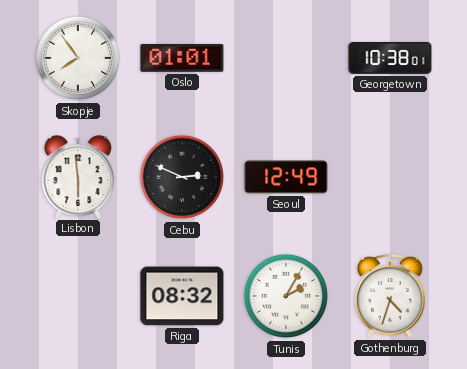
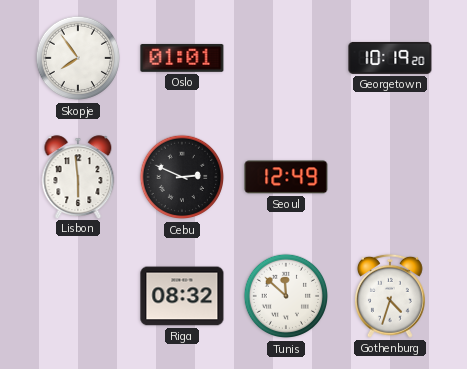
Georgetown: 10:38 -> 10:19 (390, 58)
Tunis: 2:05 -> 11:52 (286, 296)
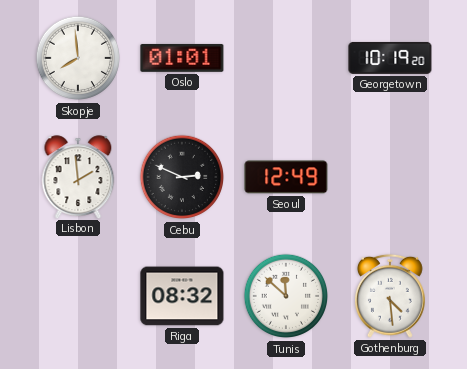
Skopje: 7:54 -> 7:59 (78, 58)
Lisbon: 5:59 -> 1:59 (78, 177)
Gothenburg: 4:33 -> 4:29 (390, 296)
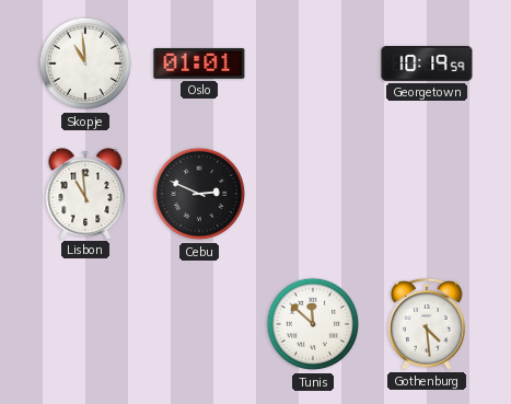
Skopje: 7:59 -> 10:59 (85, 64)
Georgetown: 10:19:20 -> 10:19:59 (427, 64)
Lisbon: 1:59 -> 10:59 (85, 194)
Seoul: 12:49 -> none (286, 177)
Riga: 08:32 -> none (182, 296)
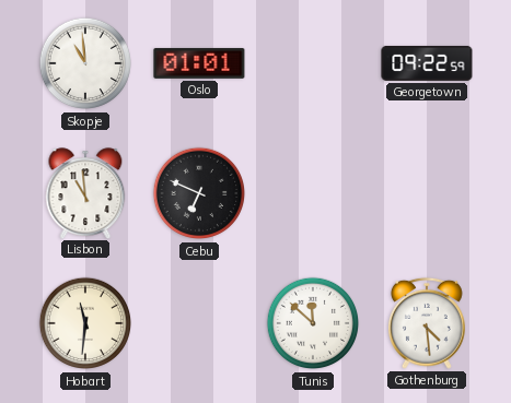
Georgetown: 10:19 -> 09:22 (427, 63)
Cebu: 2:49 -> 6:49 (199, 193)
Hobart: none -> 11:31 (85, 323)
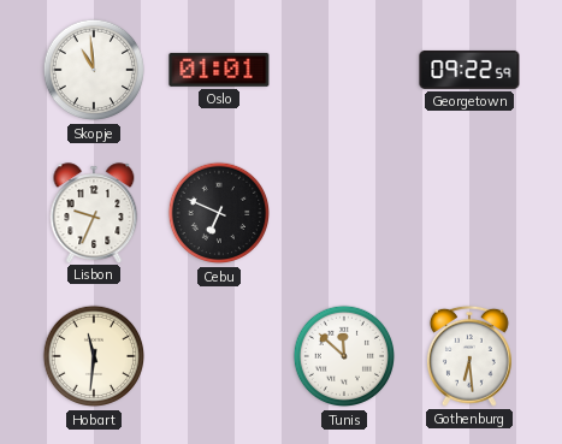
Lisbon: 10:59 -> 9:34 (94, 213)
Gothenburg: 4:29 -> 6:29 (469, 356)
